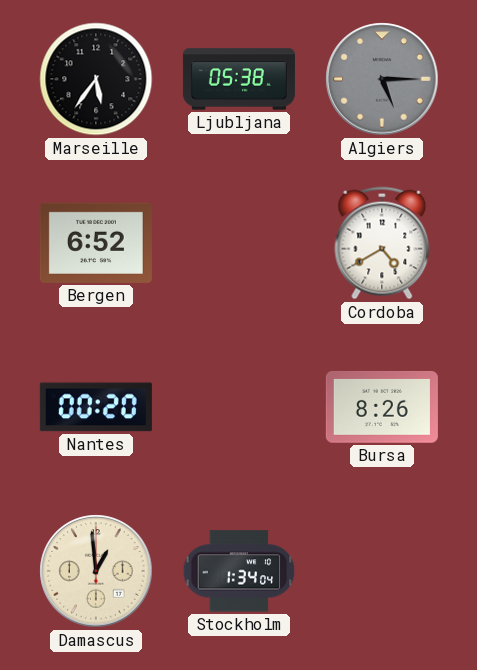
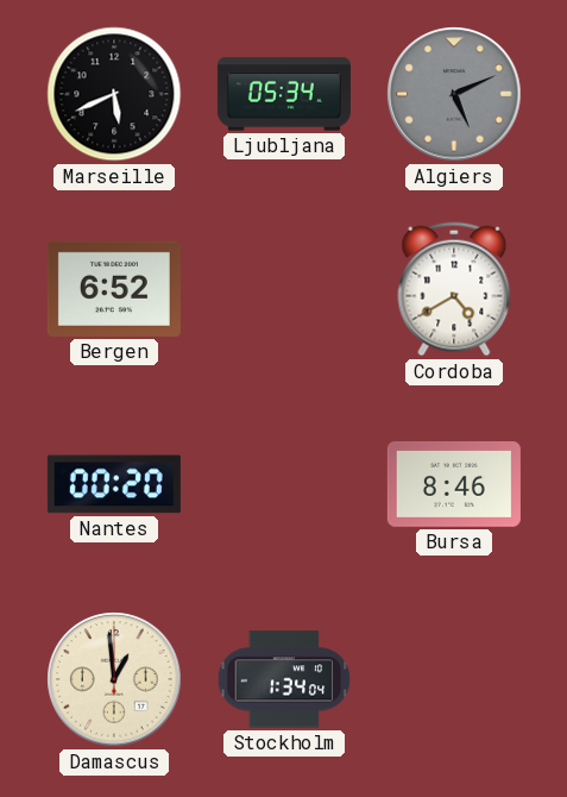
Marseille: 5:36 -> 5:41 (114, 94)
Ljubljana: 05:38 -> 05:34 (284, 94)
Algiers: 5:15 -> 5:11 (454, 94)
Bursa: 8:26 -> 8:46 (454, 484)
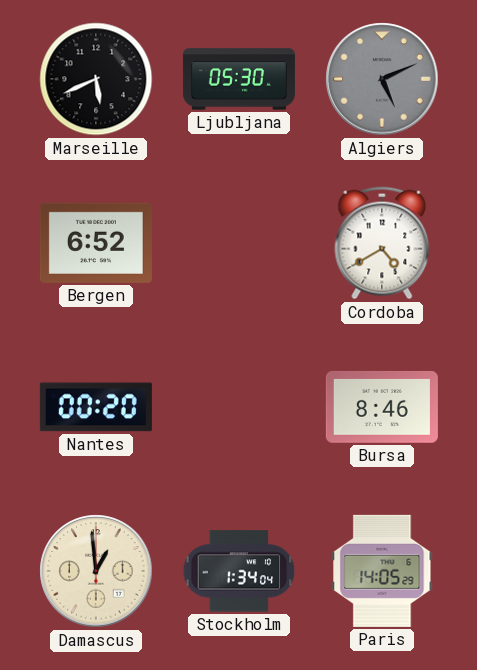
Ljubljana: 05:34 -> 05:30 (239, 79)
Paris: none -> 14:05 (382, 571)
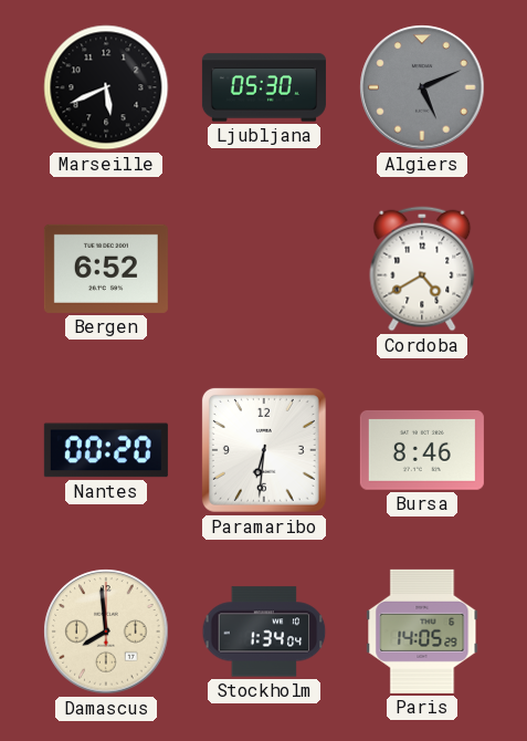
Paramaribo: none -> 6:31 (264, 450)
Damascus: 12:59 -> 7:59 (106, 632)
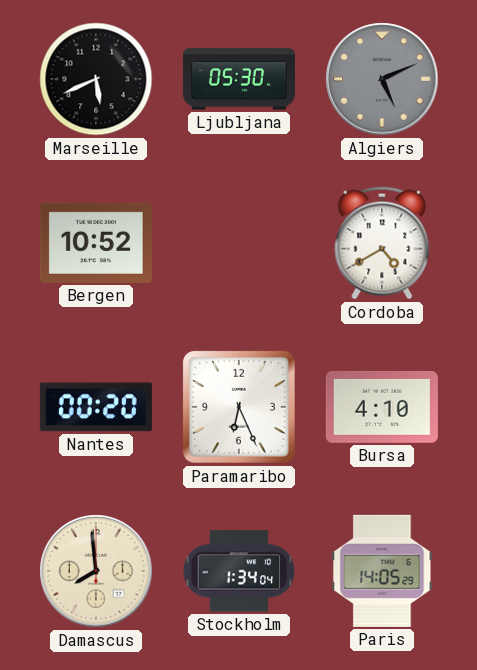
Bergen: 6:52 -> 10:52 (96, 243)
Paramaribo: 6:31 -> 6:26 (239, 407)
Bursa: 8:46 -> 4:10 (382, 407)
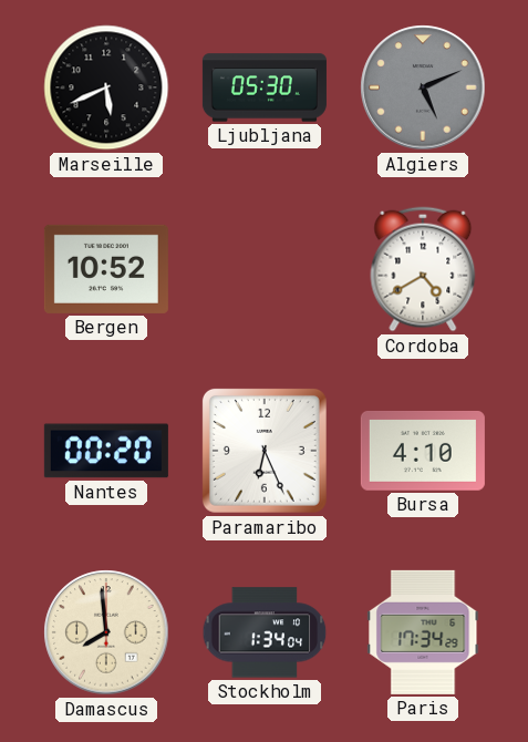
Paris: 14:05 -> 17:34 (423, 632)
